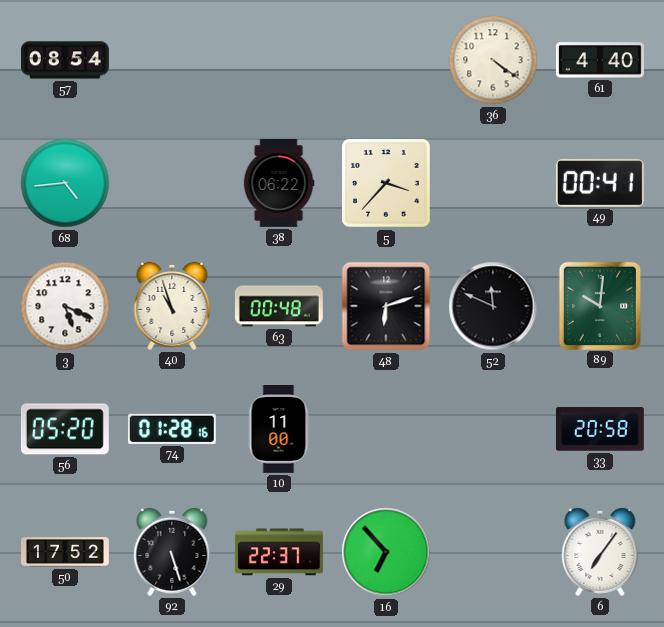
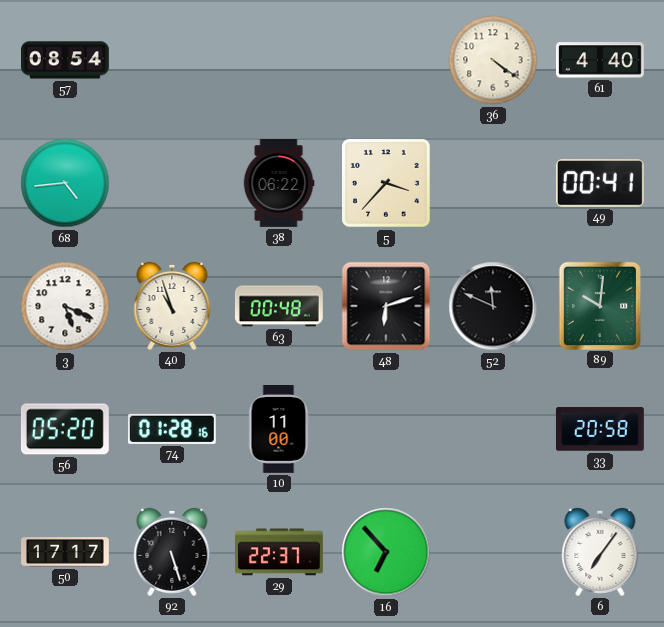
50: 17:52 -> 17:17 (66, 552)
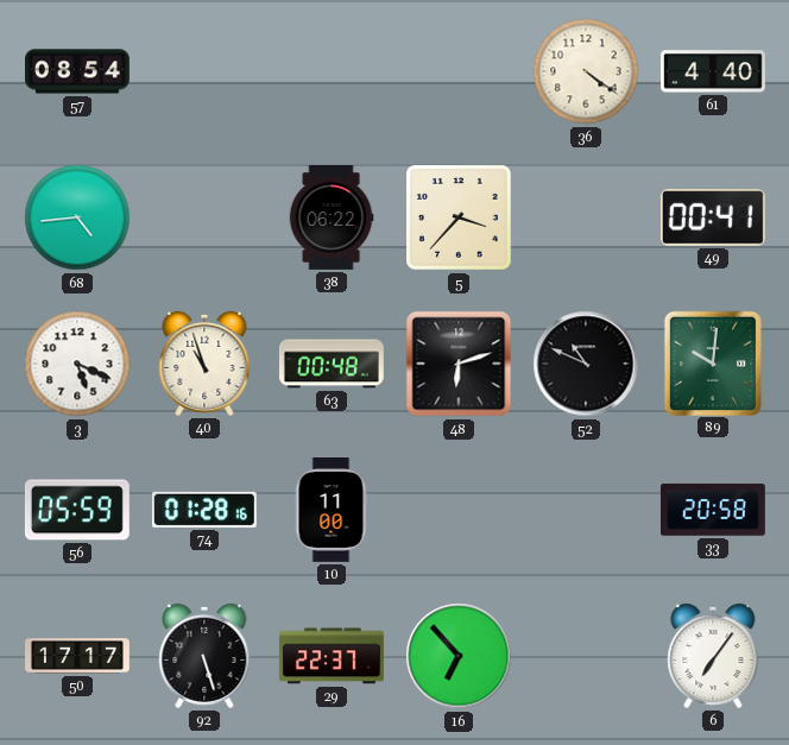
52: 11:49 -> 10:49 (586, 364)
56: 05:20 -> 05:59 (77, 510)
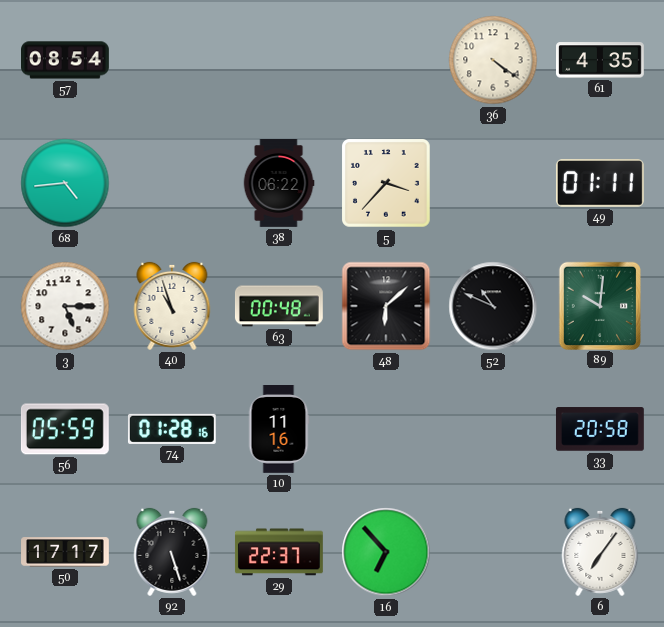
61: 4:40 -> 4:35 (601, 60)
49: 00:41 -> 01:11 (600, 183)
3: 5:19 -> 5:15 (65, 306)
48: 6:12 -> 6:08 (386, 306)
10: 11:00 -> 11:16 (279, 430)
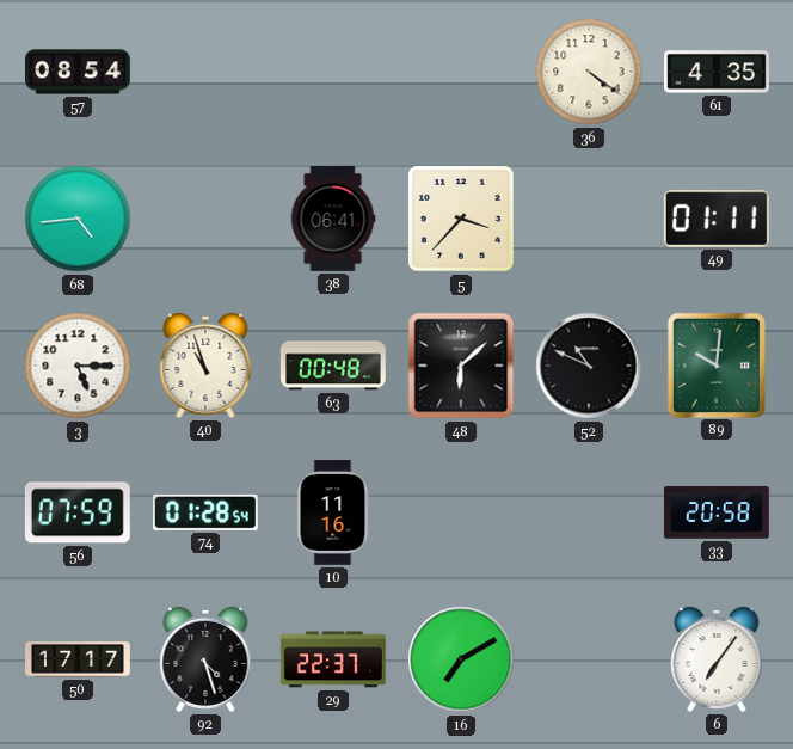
38: 06:22 -> 06:41 (333, 220)
56: 05:59 -> 07:59 (78, 512)
74: 01:28:16 -> 01:28:54 (205, 512)
92: 5:27 -> 4:27 (205, 659)
16: 6:53 -> 7:10 (461, 659)
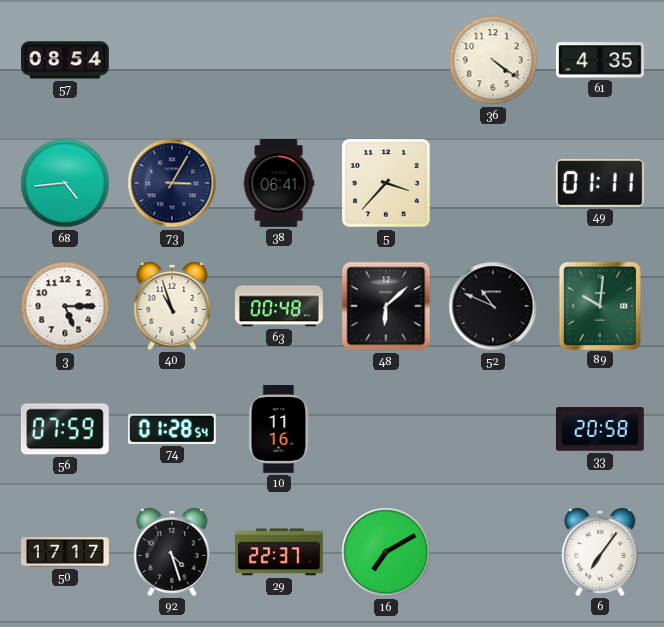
73: none -> 3:05 (172, 183)
